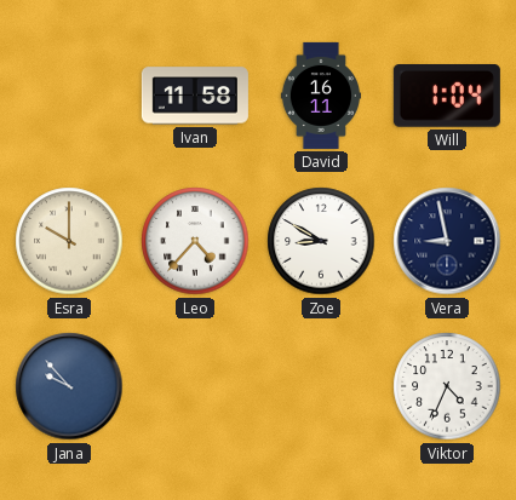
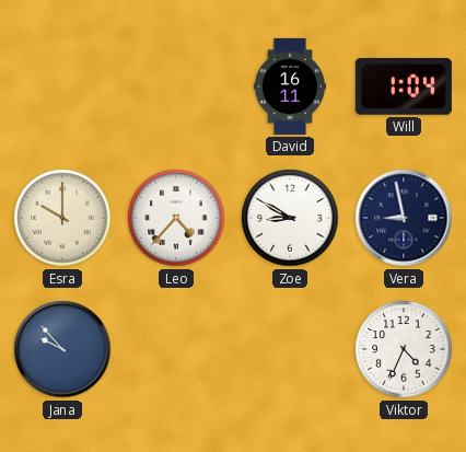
Ivan: 11:58 -> none (195, 96)
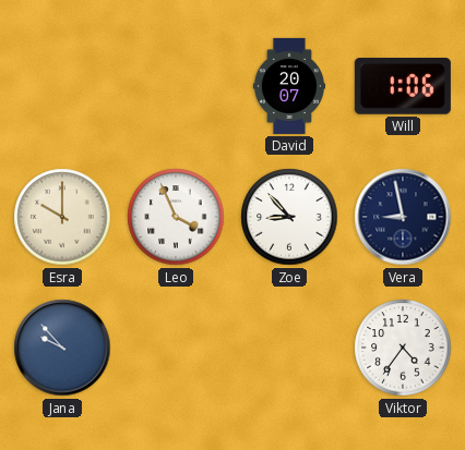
David: 16:11 -> 20:07 (288, 86)
Will: 1:04 -> 1:06 (403, 87)
Leo: 4:37 -> 3:56 (176, 217)
Zoe: 8:50 -> 8:53 (289, 217)
Viktor: 4:34 -> 4:36 (403, 348)
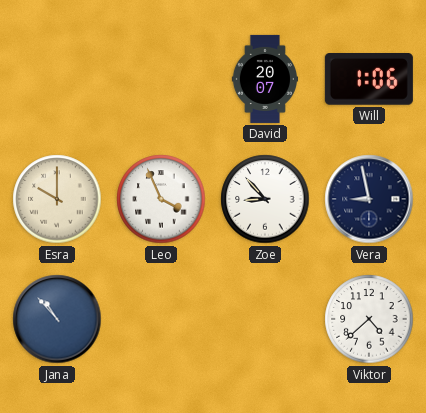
Jana: 9:53 -> 10:53 (57, 319)
Viktor: 4:36 -> 4:38 (369, 319)
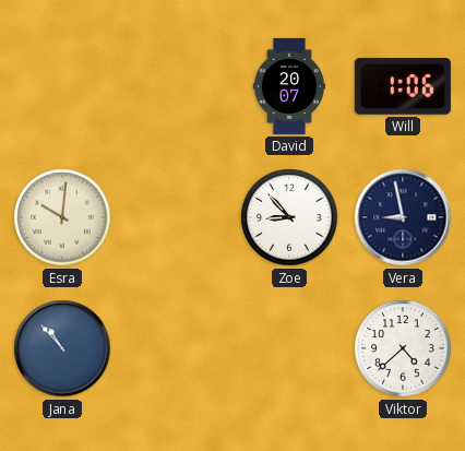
Esra: 10:00 -> 10:01 (62, 217)
Leo: 3:56 -> none (161, 199)
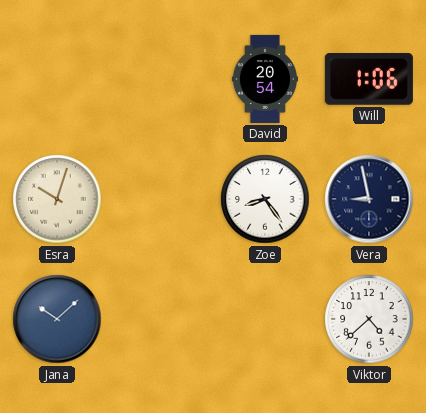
David: 20:07 -> 20:54 (264, 79)
Esra: 10:01 -> 10:03 (57, 199)
Zoe: 8:53 -> 8:24 (265, 199)
Jana: 10:53 -> 10:08 (57, 319)
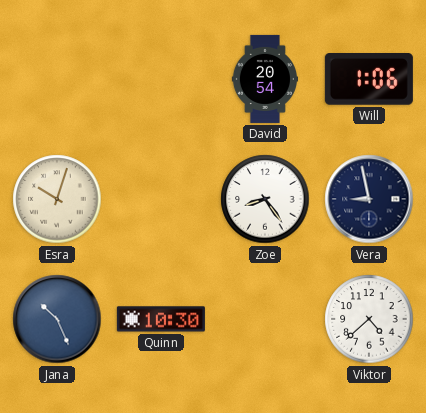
Jana: 10:08 -> 10:26 (57, 319)
Quinn: none -> 10:30 (161, 319)
